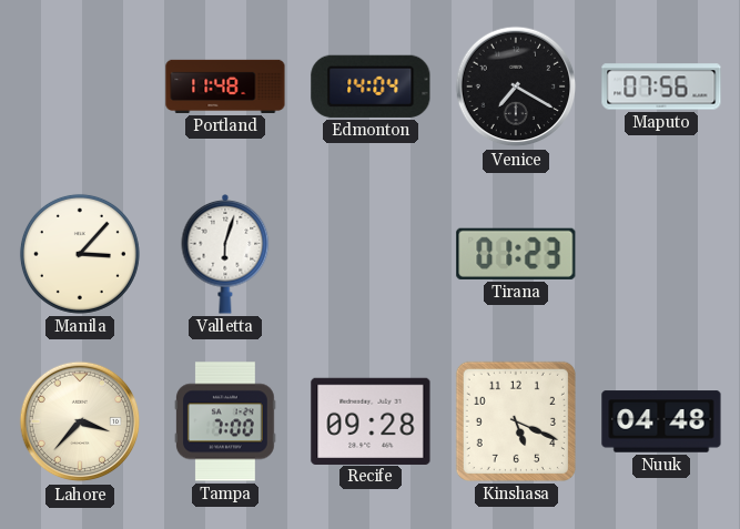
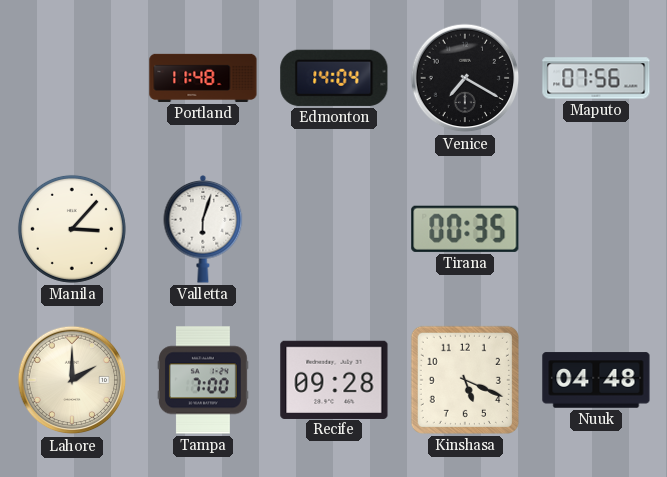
Tirana: 01:23 -> 00:35 (465, 229)
Lahore: 3:37 -> 2:00 (72, 380)
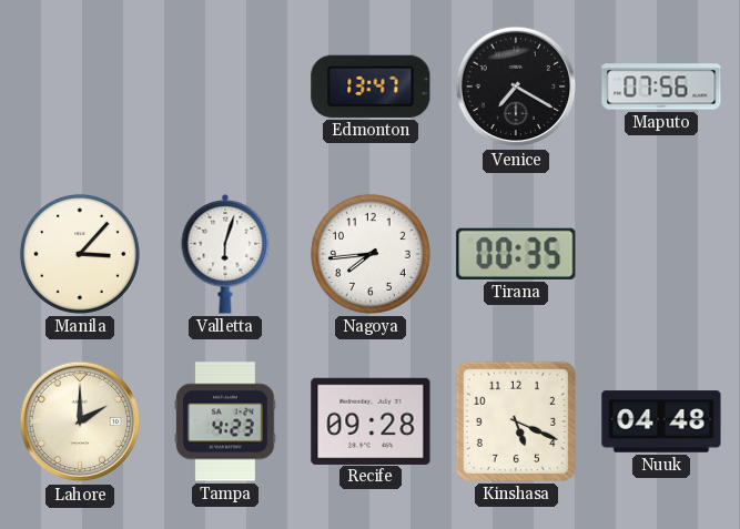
Portland: 11:48 -> none (203, 78)
Edmonton: 14:04 -> 13:47 (371, 87)
Nagoya: none -> 7:44 (371, 254)
Tampa: 7:00 -> 4:23 (225, 421)
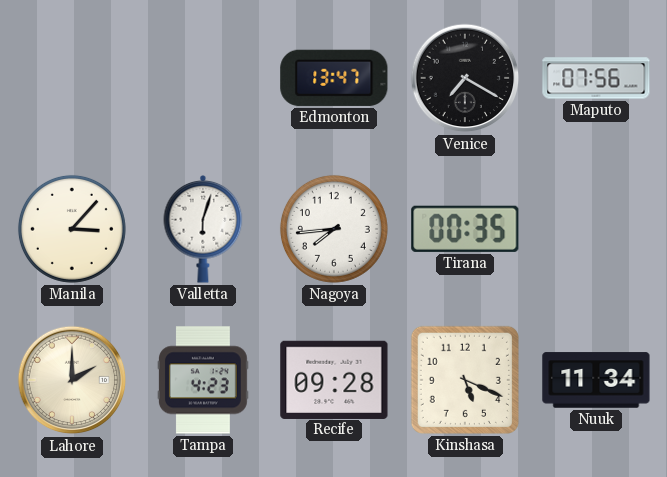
Nuuk: 04:48 -> 11:34 (596, 380)
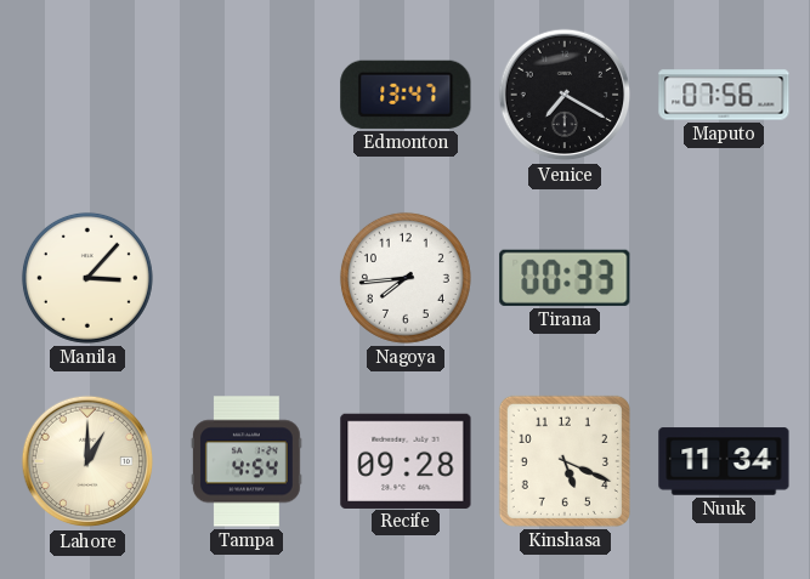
Valletta: 6:03 -> none (203, 230)
Tirana: 00:35 -> 00:33 (565, 278)
Lahore: 2:00 -> 1:00 (87, 461)
Tampa: 4:23 -> 4:54 (247, 461)
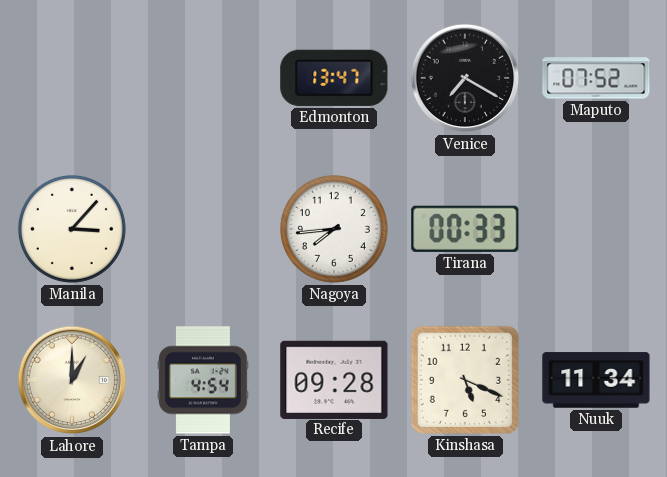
Maputo: 07:56 -> 07:52 (596, 78)
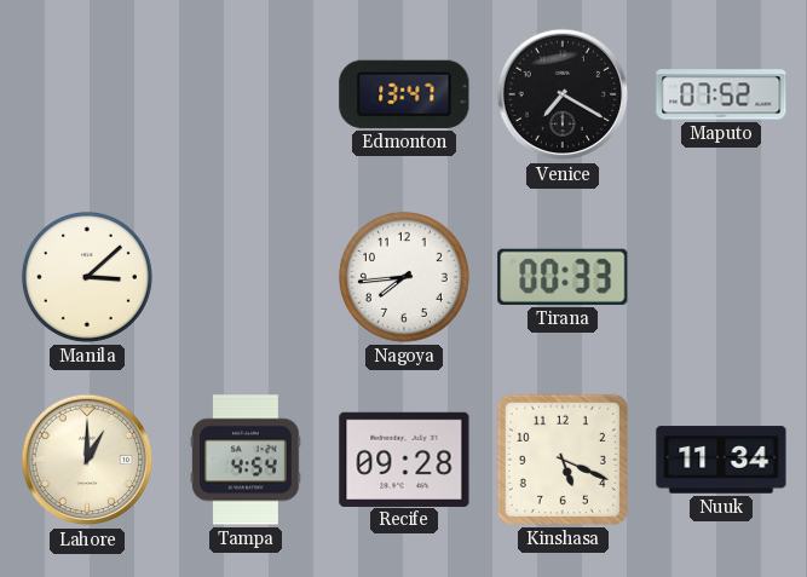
Manila: 3:07 -> 3:08 (87, 277)
